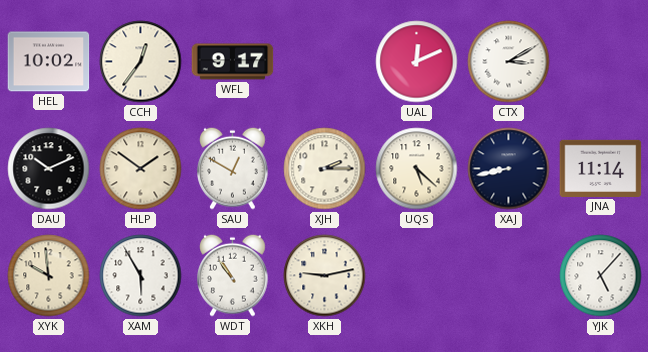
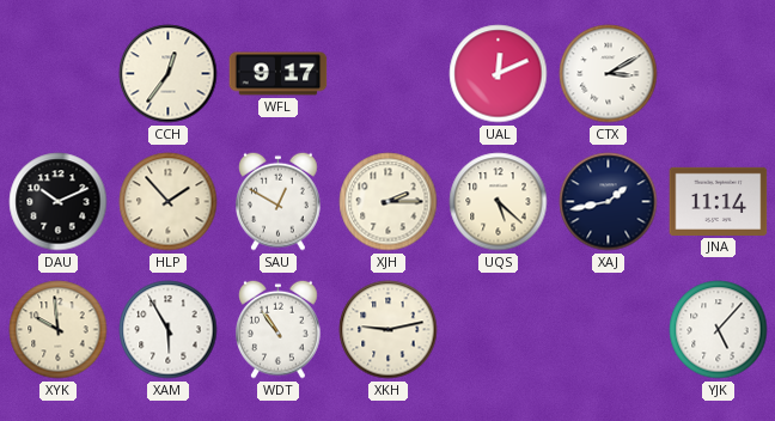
HEL: 10:02 -> none (49, 62)
HLP: 1:51 -> 1:53 (169, 202)
XAJ: 8:43 -> 1:43 (609, 202)
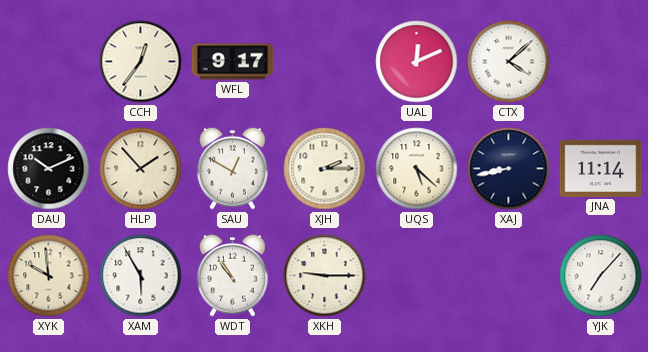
CTX: 3:10 -> 4:08 (509, 62)
XAJ: 1:43 -> 8:43 (509, 169)
XKH: 9:13 -> 9:15 (325, 276)
YJK: 5:07 -> 7:07 (601, 276)
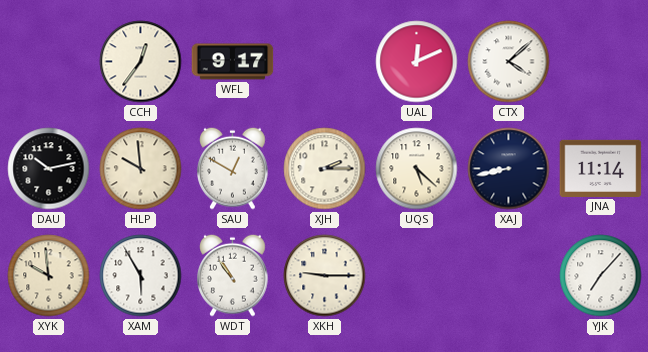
DAU: 10:11 -> 10:13 (49, 169)
HLP: 1:53 -> 9:59 (141, 169)
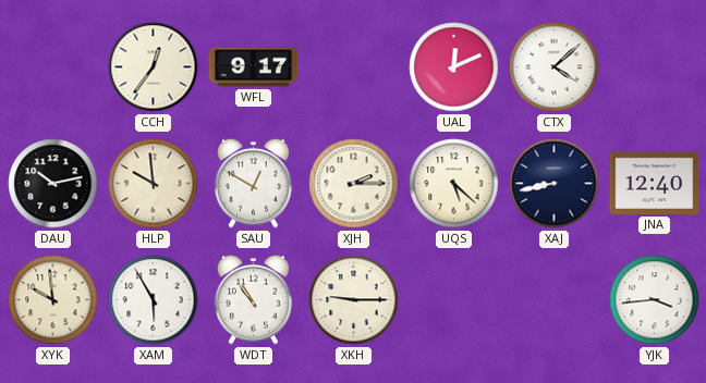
JNA: 11:14 -> 12:40 (655, 183)
YJK: 7:07 -> 3:44 (655, 300)
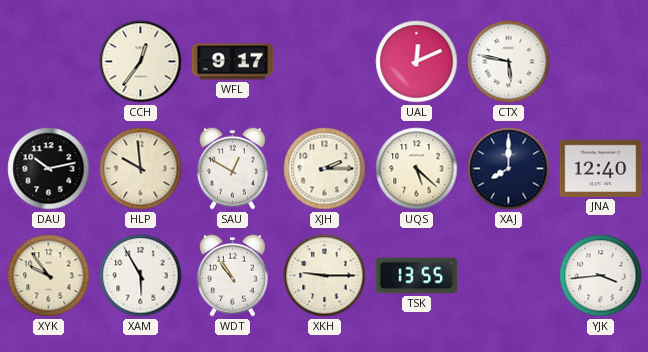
CTX: 4:08 -> 5:47 (509, 62)
XAJ: 8:43 -> 8:00 (509, 169)
XYK: 9:59 -> 9:54 (49, 276)
TSK: none -> 13:55 (417, 276)
